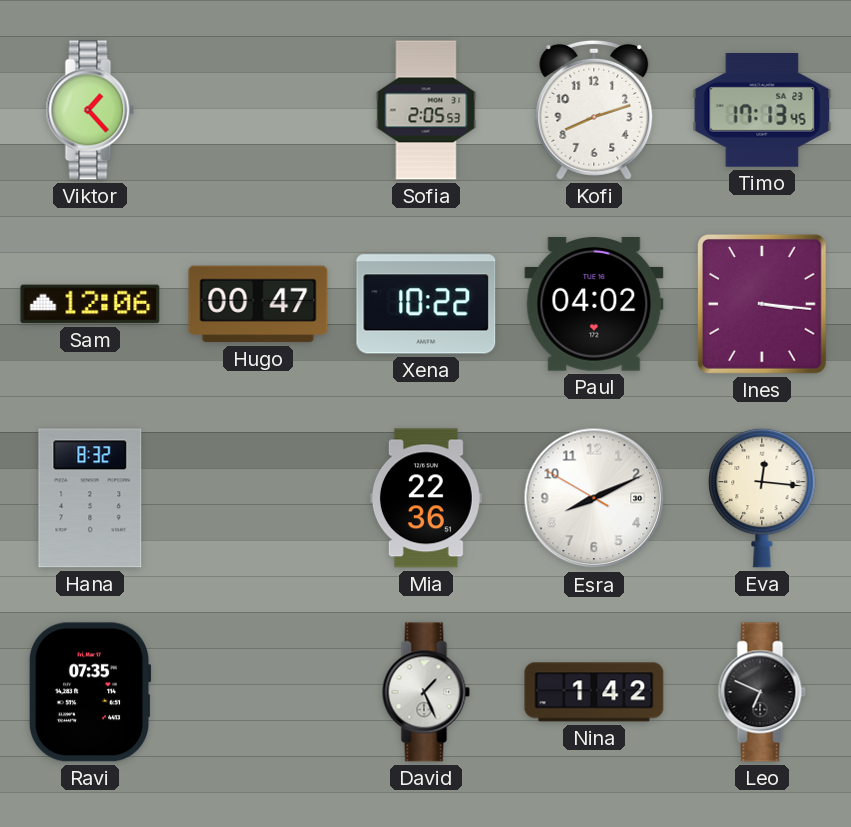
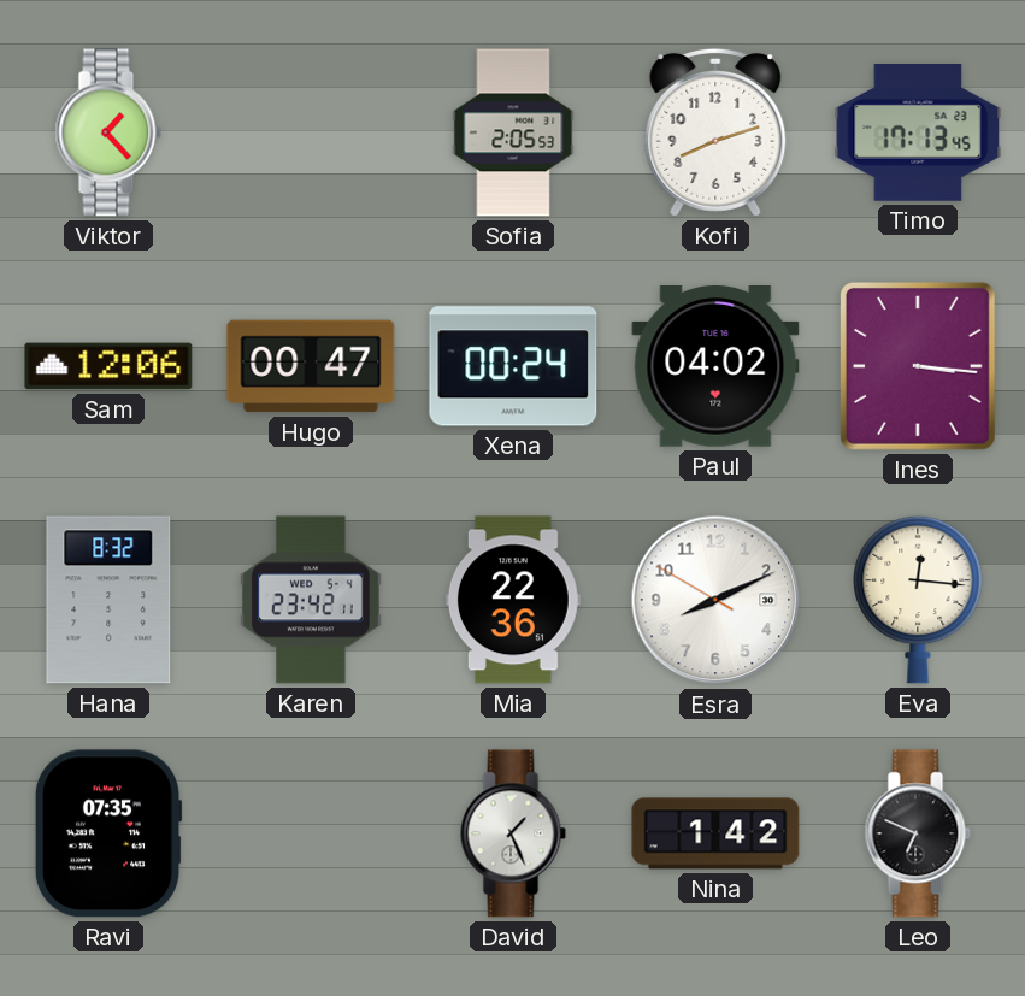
Xena: 10:22 -> 00:24 (513, 366)
Karen: none -> 23:42 (311, 600)
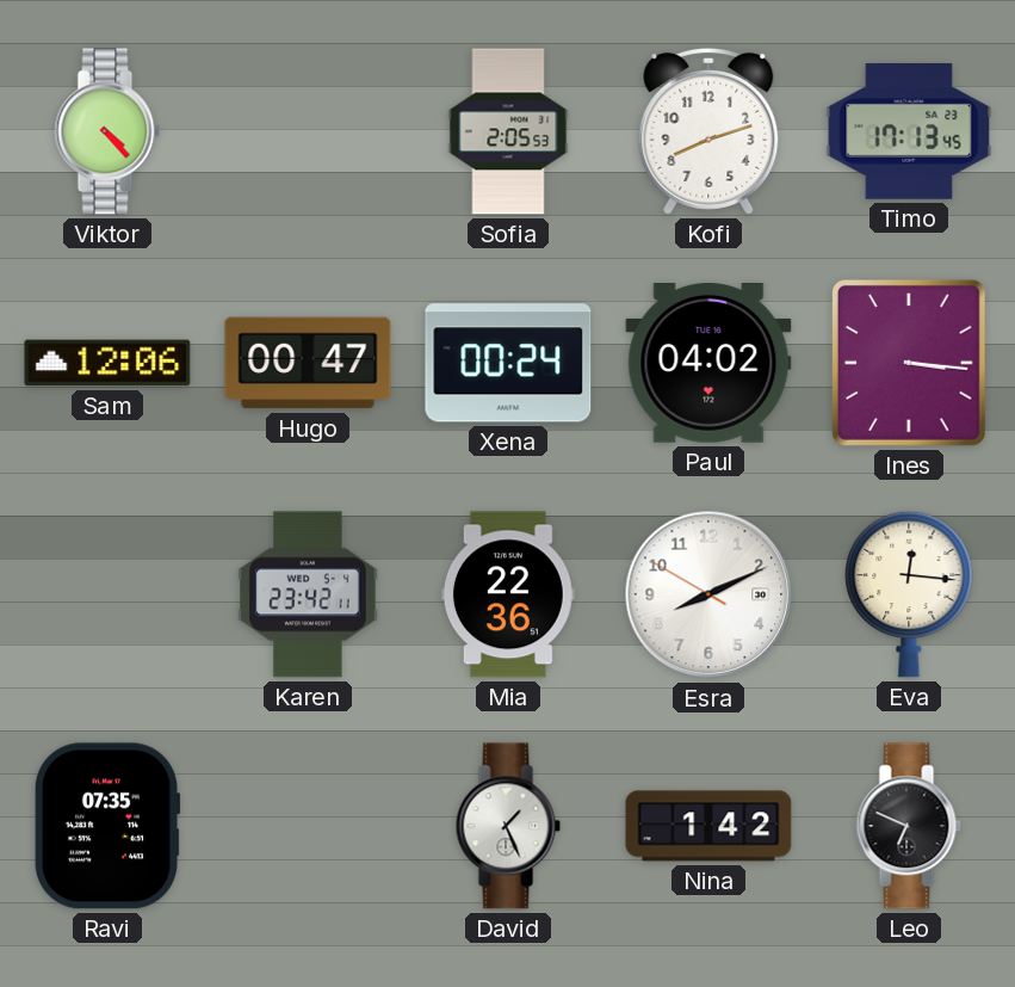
Viktor: 1:23 -> 4:23 (107, 131)
Hana: 8:32 -> none (108, 600)
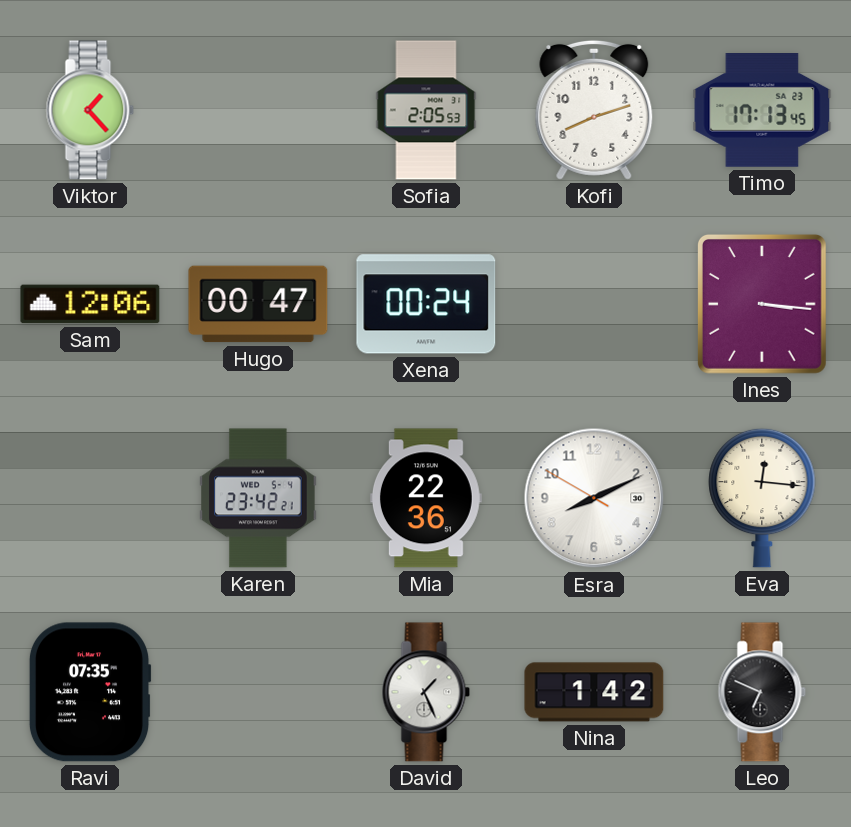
Viktor: 4:23 -> 1:23 (90, 110)
Paul: 04:02 -> none (708, 364)
Karen: 23:42:11 -> 23:42:21 (258, 498)
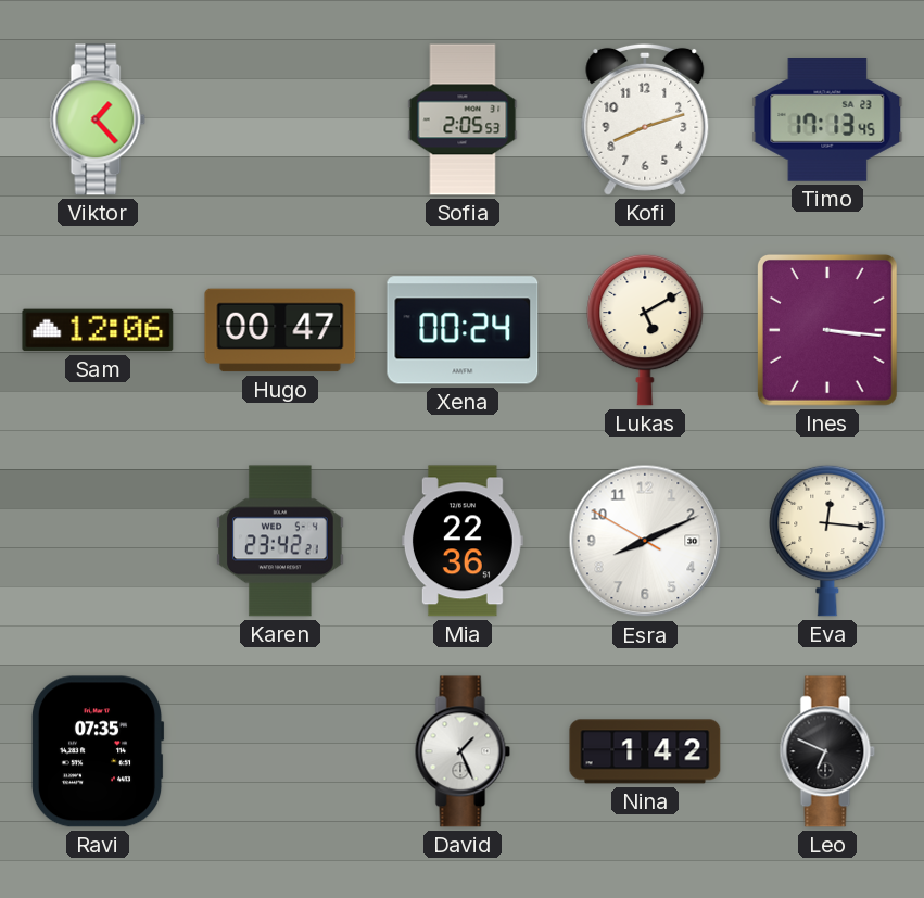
Lukas: none -> 5:10 (645, 330)
